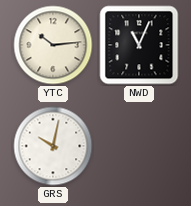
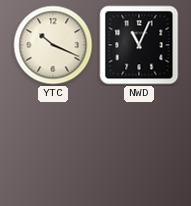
YTC: 10:14 -> 10:19 (53, 45)
GRS: 10:02 -> none (53, 146)
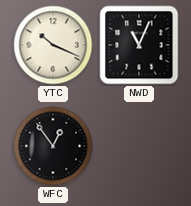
WFC: none -> 12:54 (53, 146)
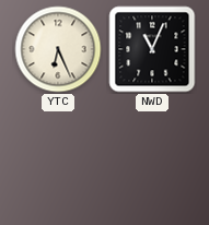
YTC: 10:19 -> 6:26 (58, 49)
WFC: 12:54 -> none (53, 146)
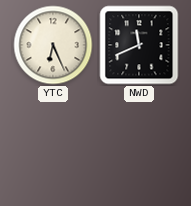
NWD: 11:04 -> 11:41 (139, 45)
